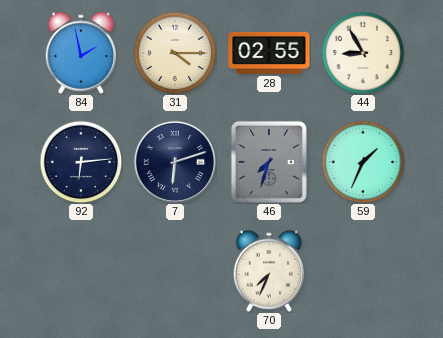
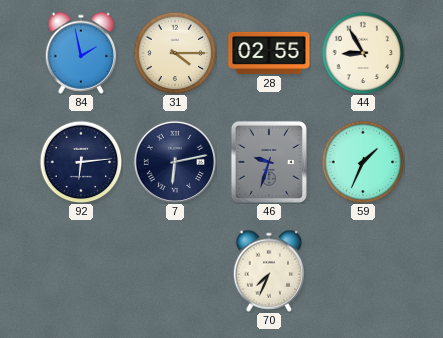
7: 6:12 -> 6:13 (174, 162)
46: 7:33 -> 9:33 (269, 162)
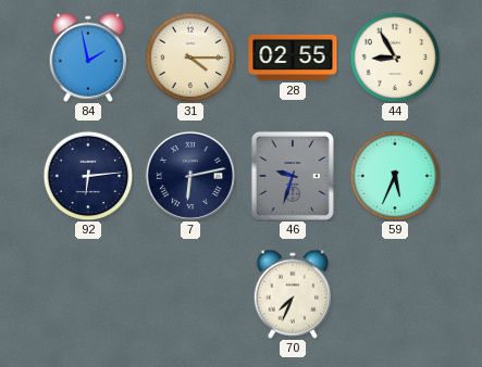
59: 1:34 -> 5:34 (395, 176)
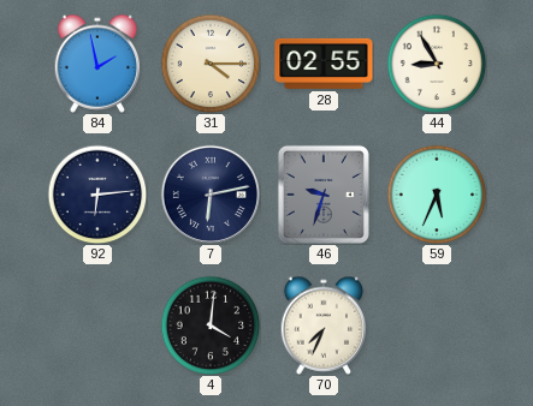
4: none -> 4:01 (211, 326)
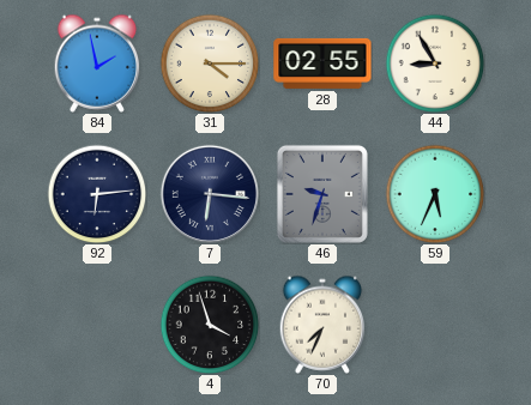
7: 6:13 -> 6:16 (209, 194)
4: 4:01 -> 3:57 (210, 325)
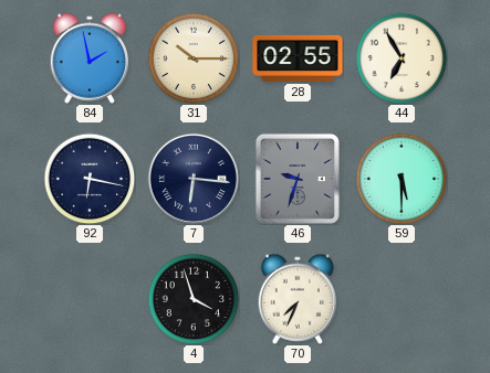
31: 4:15 -> 10:15 (194, 58)
44: 8:55 -> 6:55 (402, 58)
92: 6:14 -> 6:17 (90, 179)
59: 5:34 -> 5:30 (402, 179)
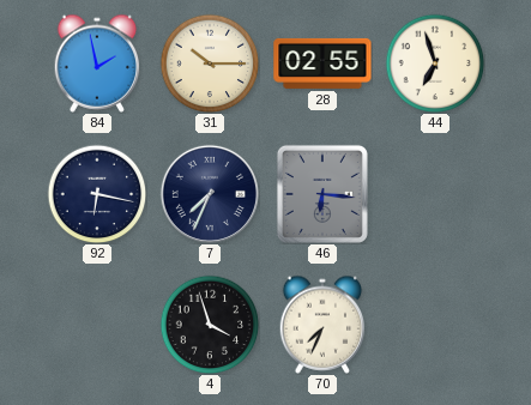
44: 6:55 -> 6:57 (435, 64)
7: 6:16 -> 7:34 (209, 194)
46: 9:33 -> 6:16 (322, 194)
59: 5:30 -> none (402, 179)
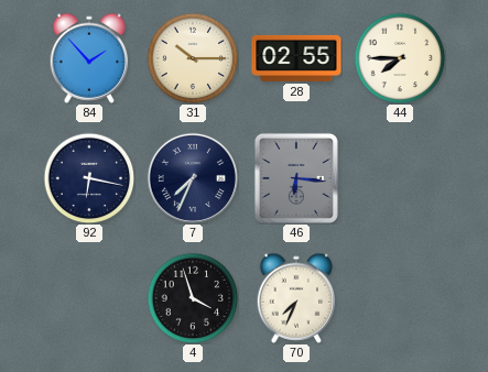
84: 1:58 -> 1:53 (89, 58)
44: 6:57 -> 7:45 (400, 58)
